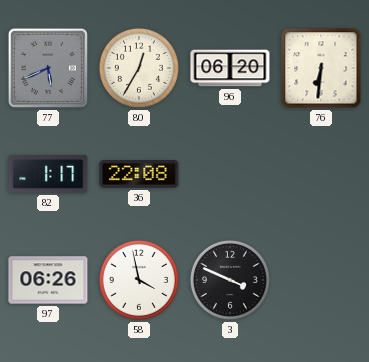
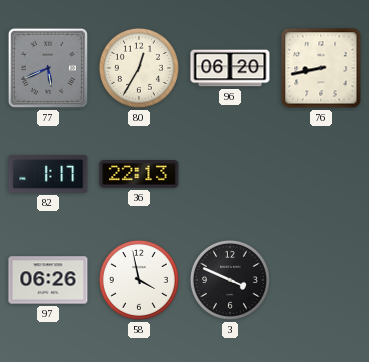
76: 6:31 -> 8:43 (321, 68)
36: 22:08 -> 22:13 (139, 174)
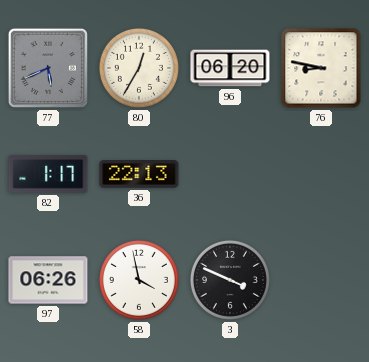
76: 8:43 -> 8:47 (321, 68)
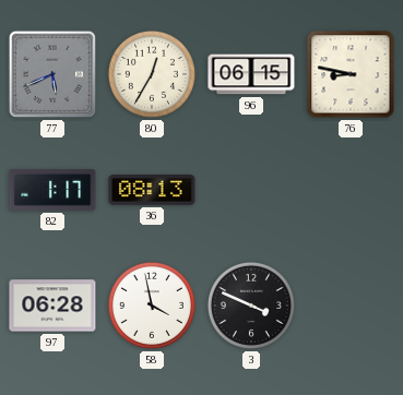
96: 06:20 -> 06:15 (251, 74)
36: 22:13 -> 08:13 (152, 190)
97: 06:26 -> 06:28 (52, 306)
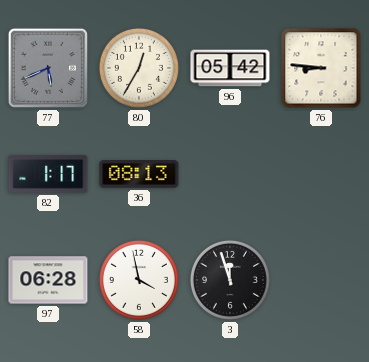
96: 06:15 -> 05:42 (230, 68)
76: 8:47 -> 8:46 (321, 68)
3: 3:49 -> 11:57 (230, 280)
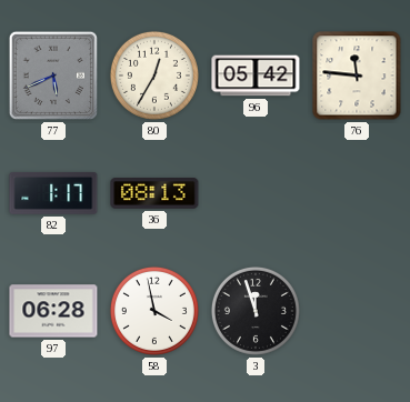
76: 8:46 -> 11:46 (357, 76)
